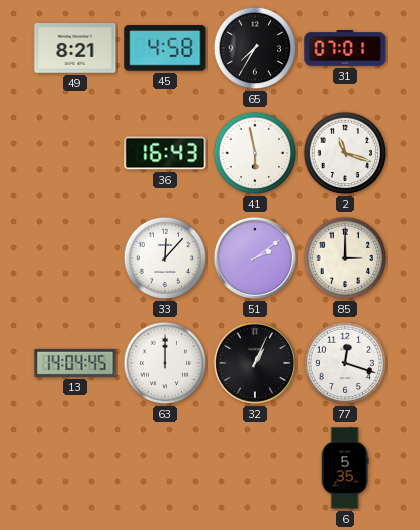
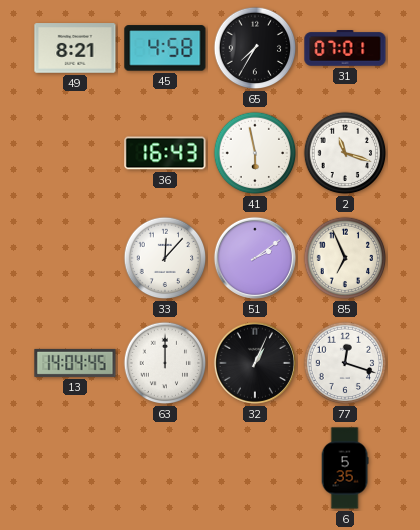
85: 3:00 -> 6:56 (345, 258)
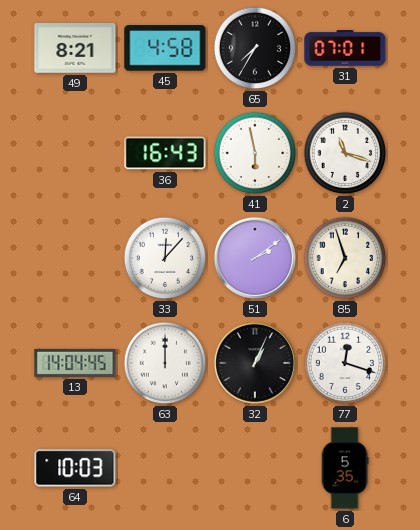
85: 6:56 -> 6:57 (345, 258)
64: none -> 10:03 (75, 468)
